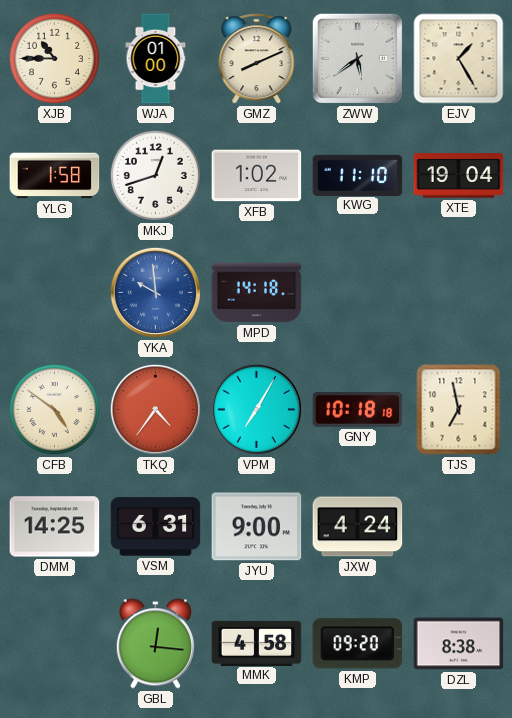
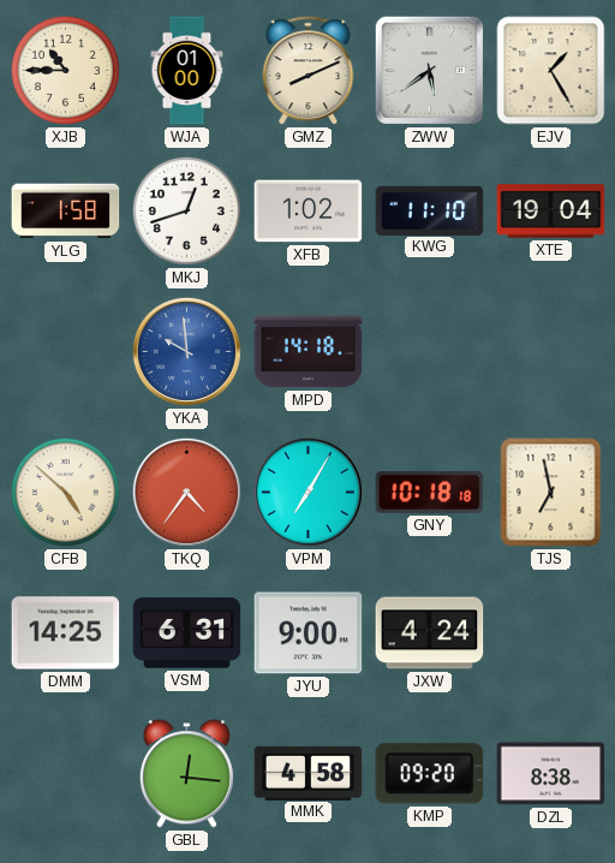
CFB: 4:51 -> 4:52 (65, 492)
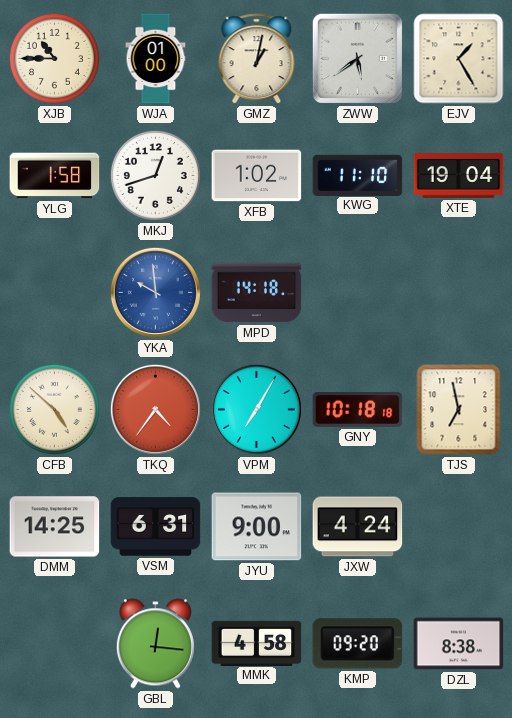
GMZ: 8:11 -> 1:02 (257, 59)
